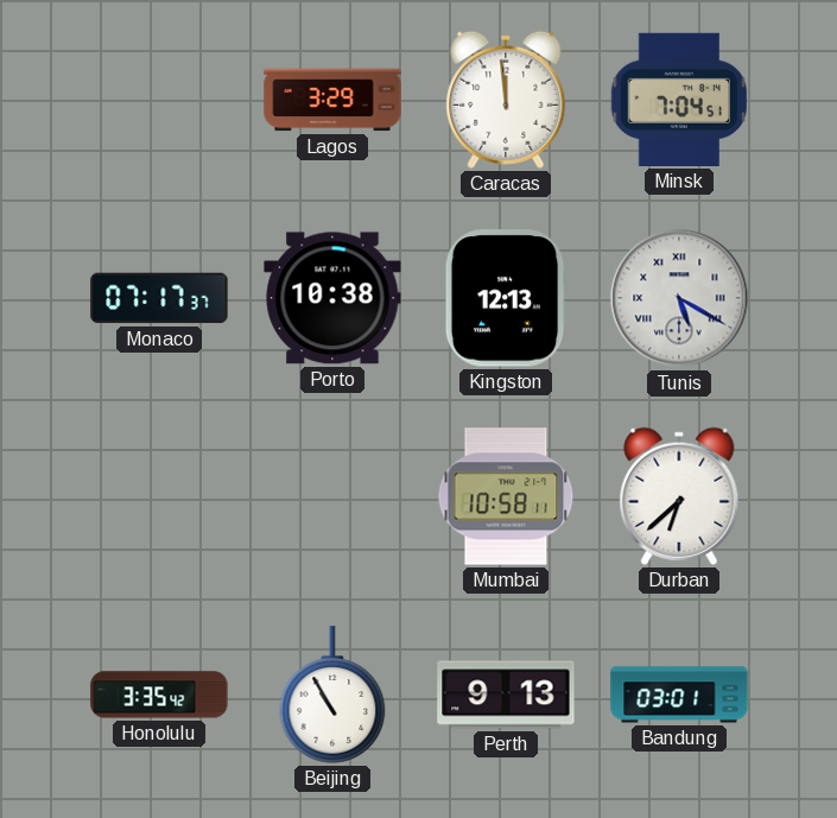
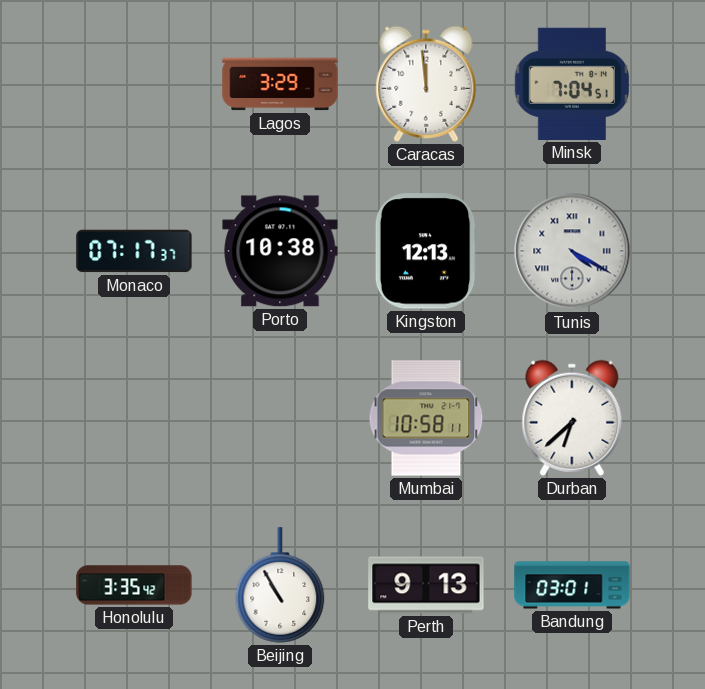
Tunis: 5:20 -> 4:20 (572, 251)
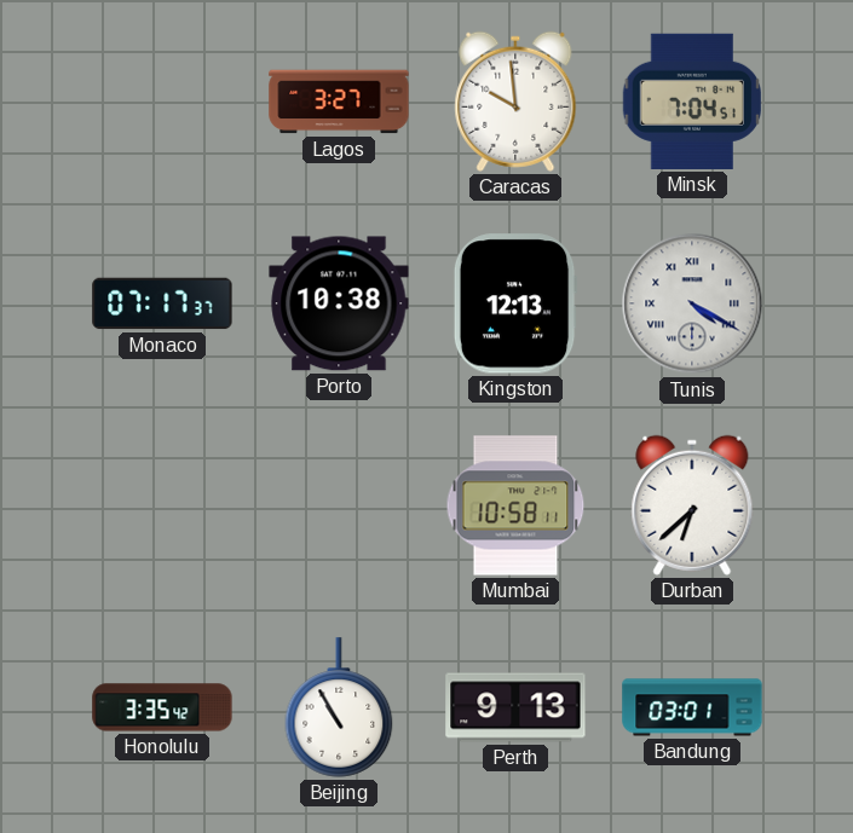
Lagos: 3:29 -> 3:27 (339, 102)
Caracas: 11:59 -> 9:59 (515, 102)
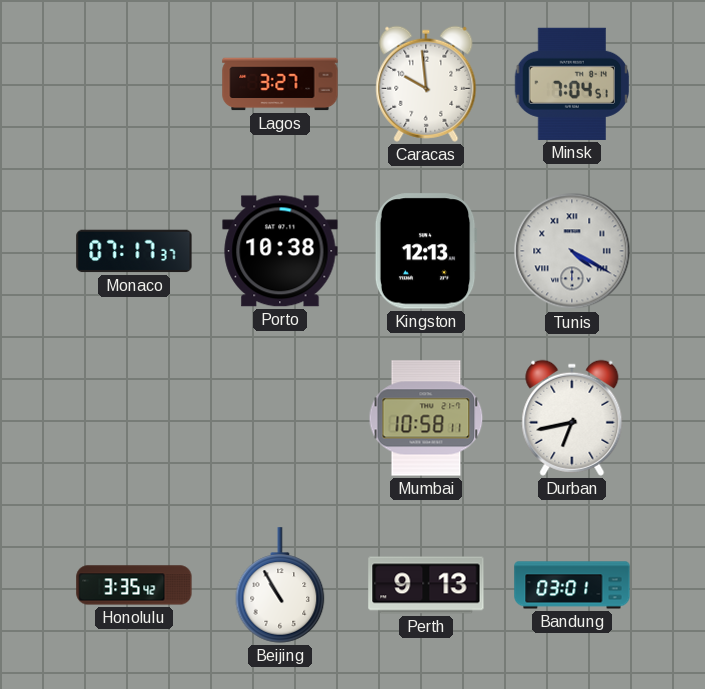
Durban: 6:38 -> 6:43 (572, 418)
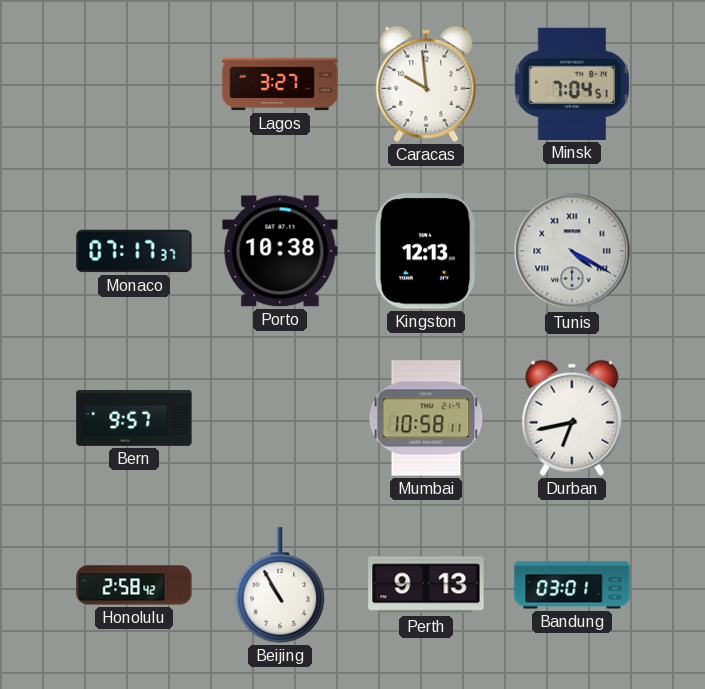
Bern: none -> 9:57 (134, 418)
Honolulu: 3:35 -> 2:58 (134, 585)
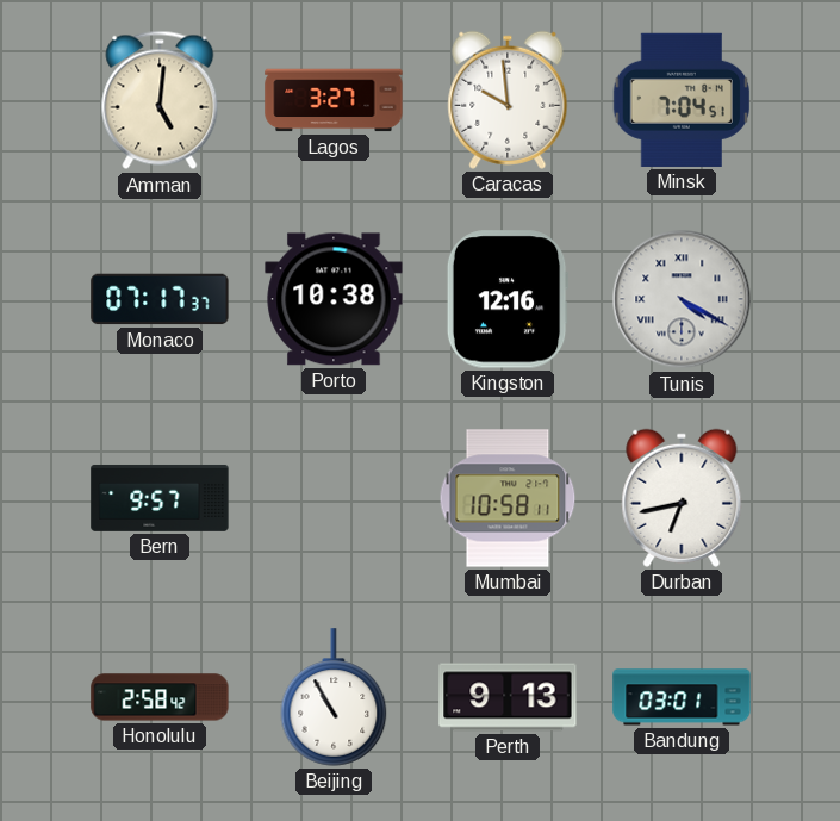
Amman: none -> 5:01 (160, 100)
Kingston: 12:13 -> 12:16 (508, 299)
